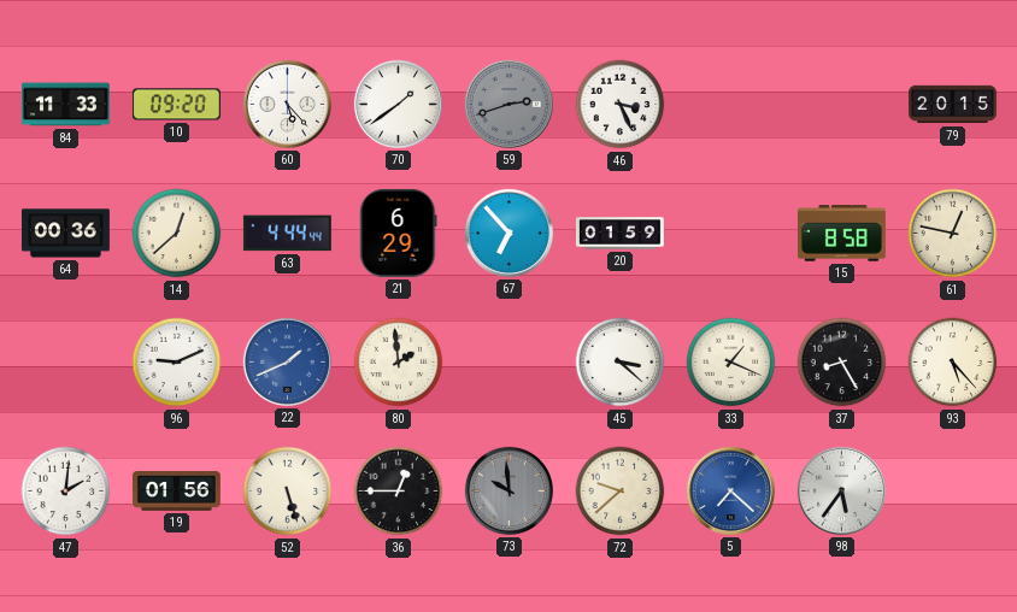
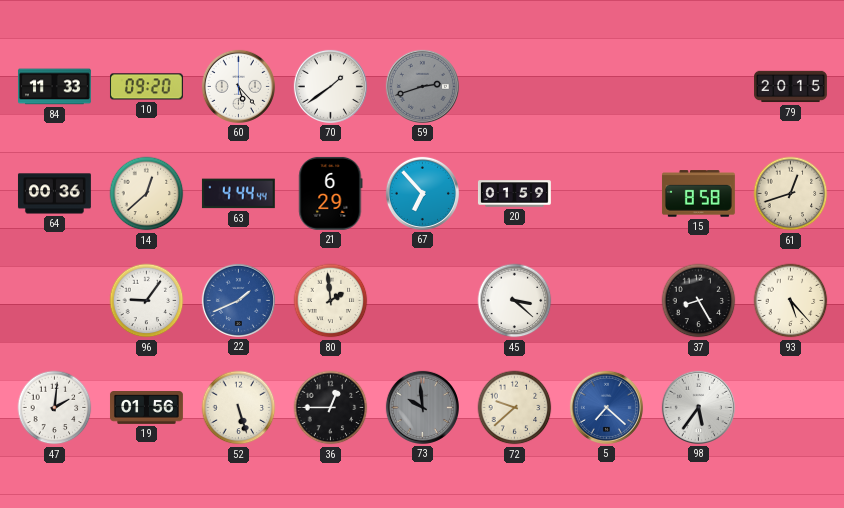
46: 3:26 -> none (621, 105)
61: 12:47 -> 12:42 (791, 194)
96: 9:11 -> 9:06 (147, 301)
33: 1:19 -> none (731, 363)
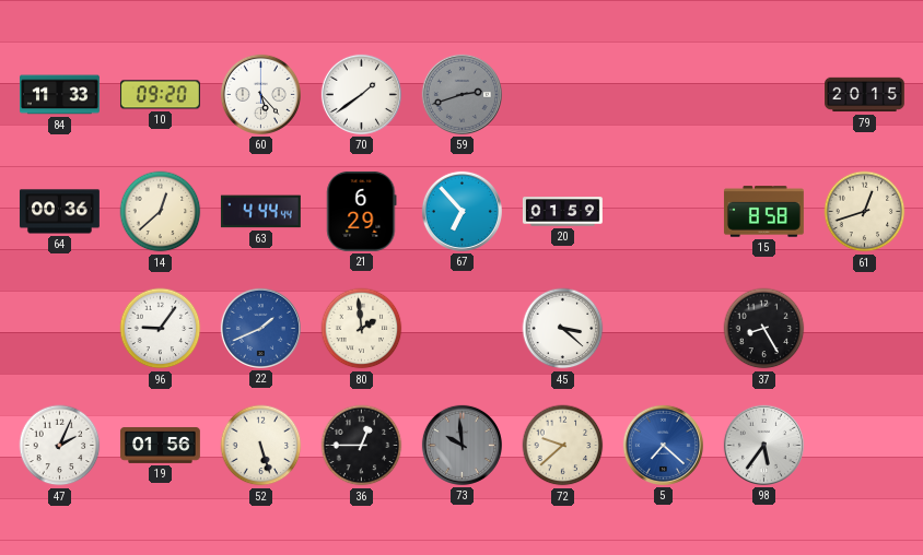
93: 5:23 -> none (791, 301)
47: 2:01 -> 2:04 (60, 446)
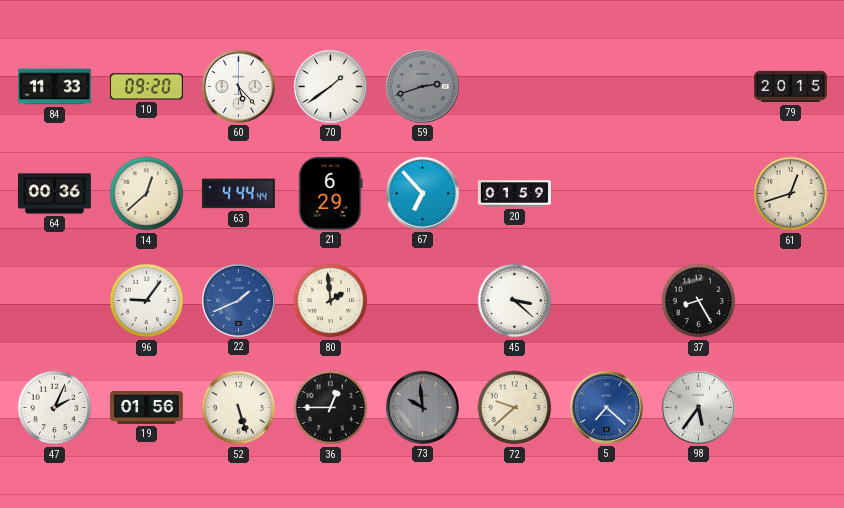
15: 8:58 -> none (763, 212)
